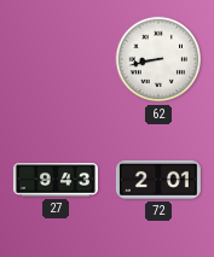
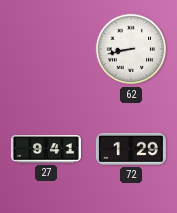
27: 9:43 -> 9:41 (46, 149)
72: 2:01 -> 1:29 (131, 149)
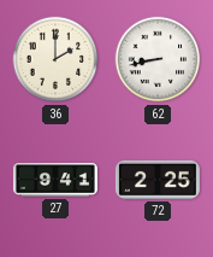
36: none -> 2:00 (55, 59)
72: 1:29 -> 2:25 (158, 180)
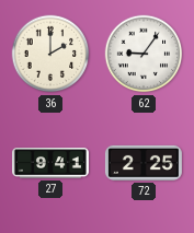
62: 8:43 -> 9:06 (144, 54)
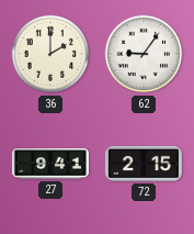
72: 2:25 -> 2:15 (144, 164)
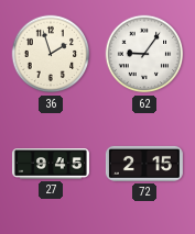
36: 2:00 -> 1:57 (51, 54)
27: 9:41 -> 9:45 (51, 164)
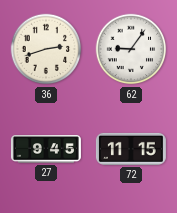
36: 1:57 -> 2:42 (46, 49)
72: 2:15 -> 11:15 (131, 149)
